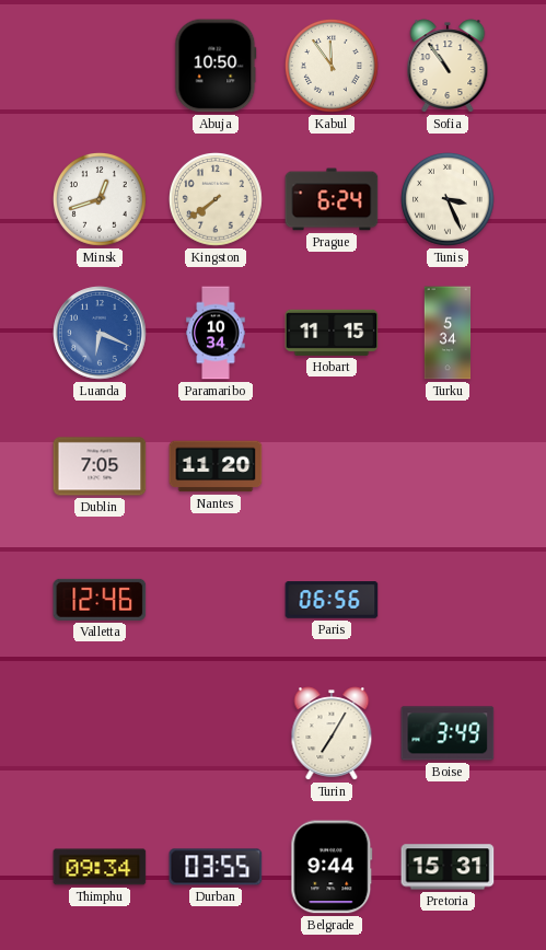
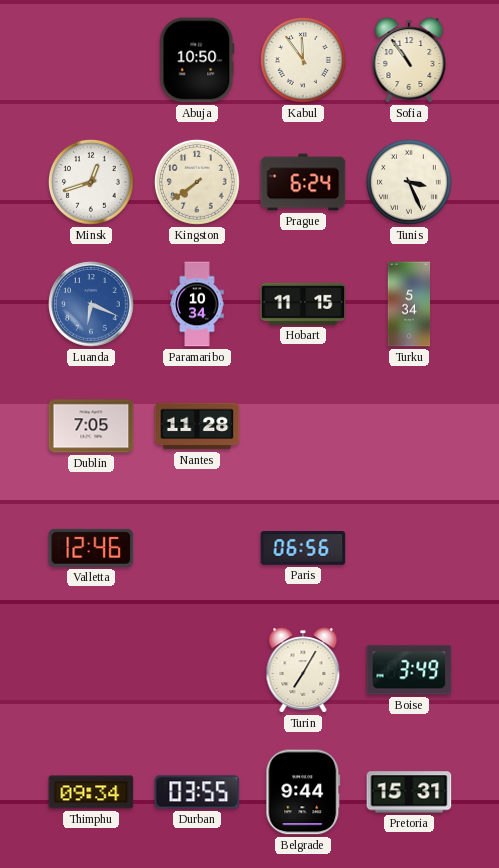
Nantes: 11:20 -> 11:28 (197, 426)
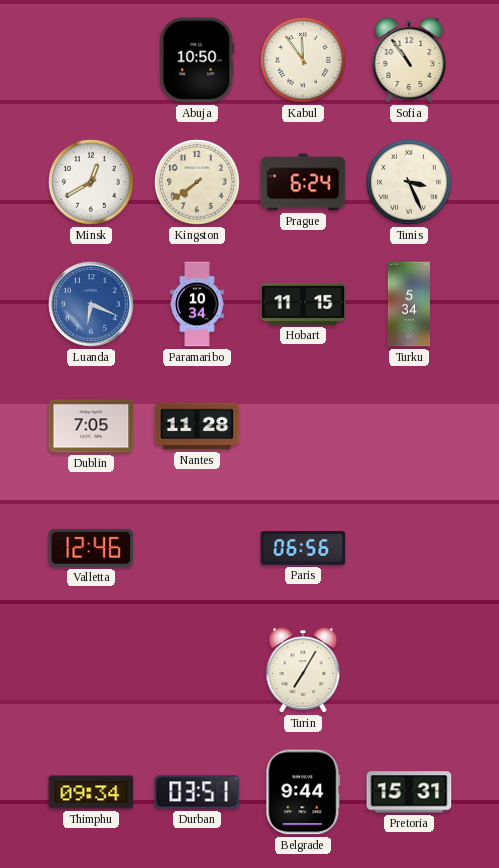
Minsk: 12:42 -> 12:40 (92, 183)
Boise: 3:49 -> none (409, 670)
Durban: 03:55 -> 03:51 (197, 792)
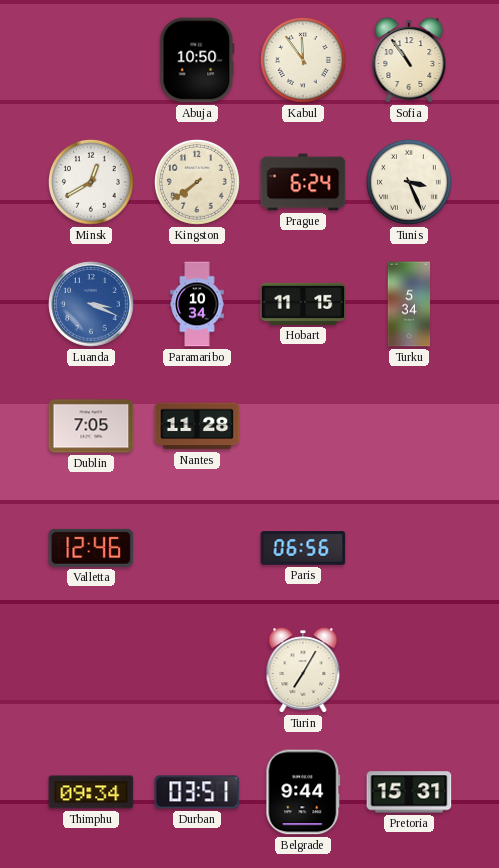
Luanda: 6:19 -> 3:19 (91, 304)
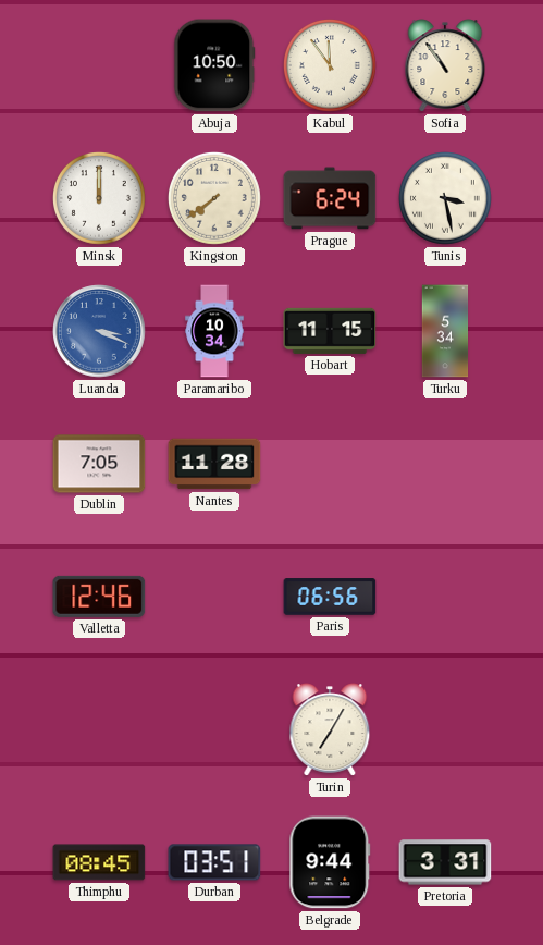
Minsk: 12:40 -> 12:00 (100, 199)
Tunis: 3:26 -> 3:28 (446, 199)
Thimphu: 09:34 -> 08:45 (99, 862)
Pretoria: 15:31 -> 3:31 (445, 862)
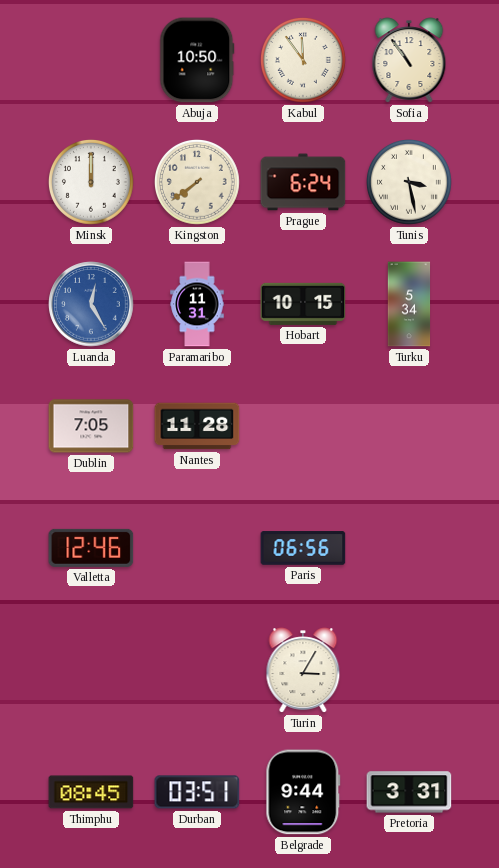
Luanda: 3:19 -> 12:25 (91, 304)
Paramaribo: 10:34 -> 11:31 (197, 304)
Hobart: 11:15 -> 10:15 (303, 304)
Turin: 7:05 -> 3:05 (303, 670)
